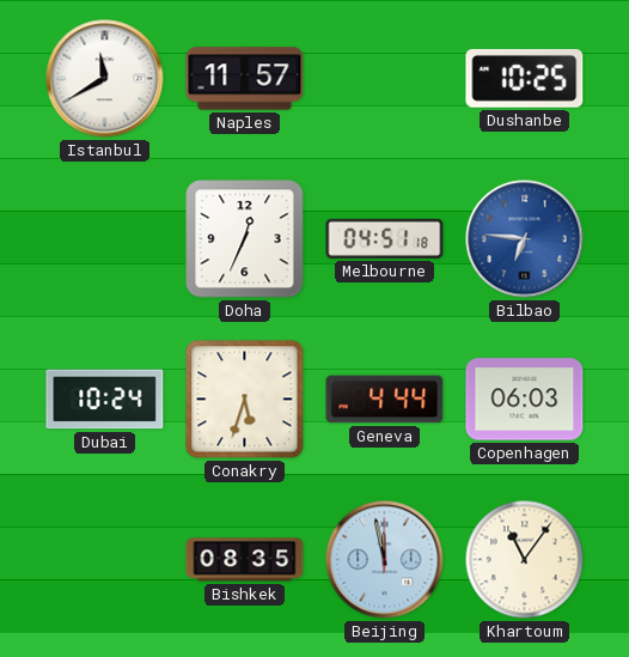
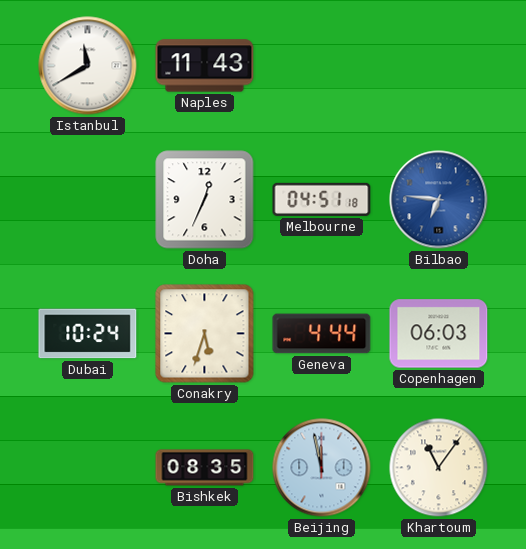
Naples: 11:57 -> 11:43 (205, 66)
Dushanbe: 10:25 -> none (525, 78)
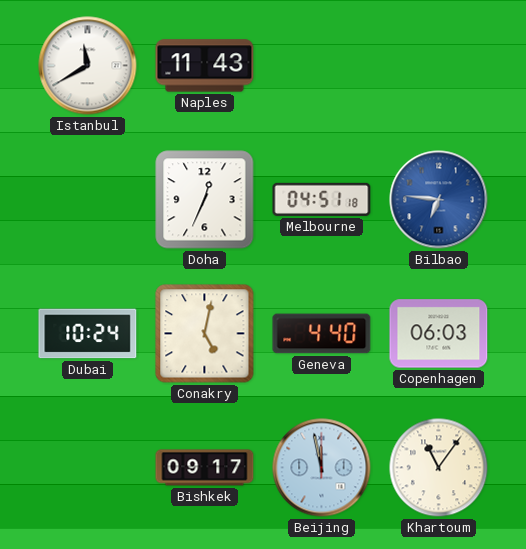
Conakry: 5:33 -> 5:02 (205, 334)
Geneva: 4:44 -> 4:40 (322, 334)
Bishkek: 08:35 -> 09:17 (205, 468)
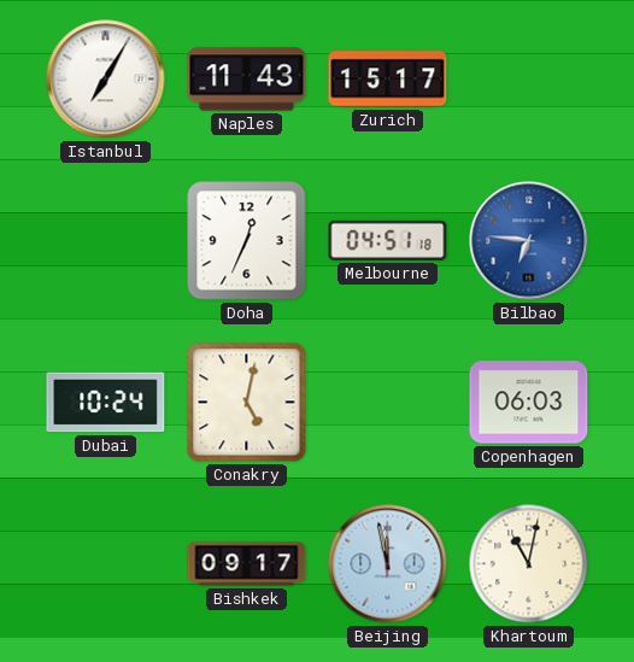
Istanbul: 11:40 -> 7:05 (106, 80)
Zurich: none -> 15:17 (388, 80)
Geneva: 4:40 -> none (322, 334)
Khartoum: 11:06 -> 11:02 (529, 564)
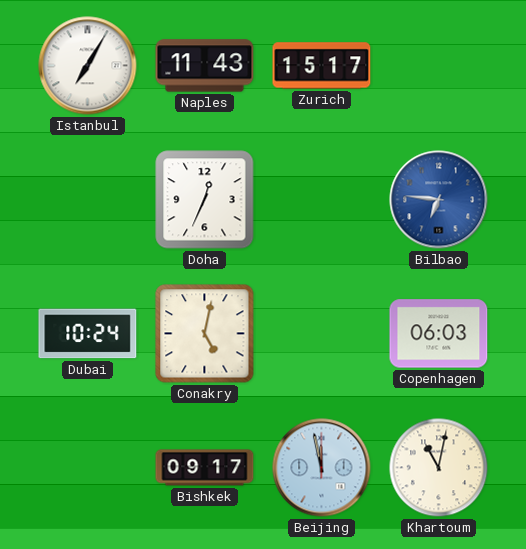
Melbourne: 04:51 -> none (388, 240)
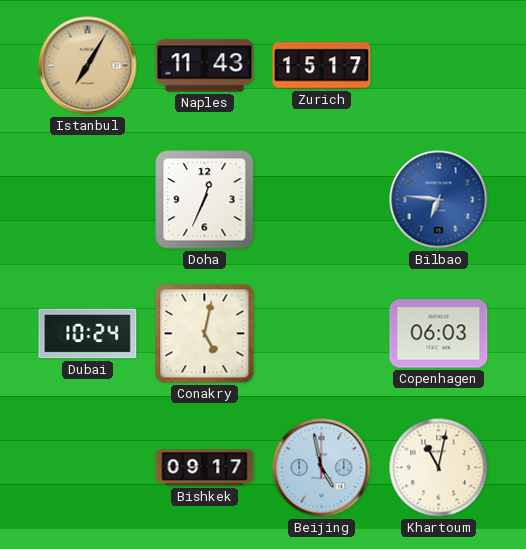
Istanbul dial: white -> champagne (88, 66)
Beijing: 11:58 -> 4:58 (322, 468)
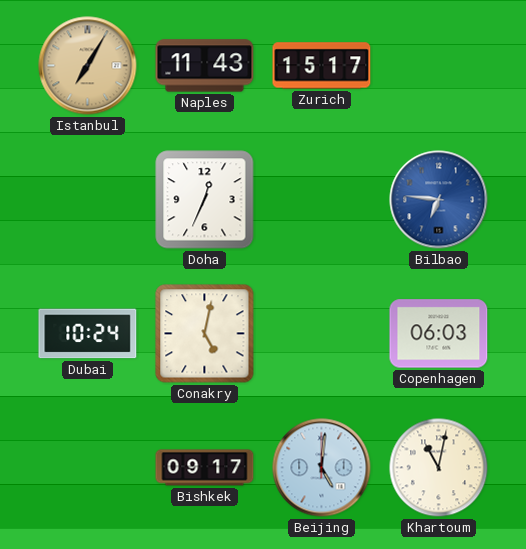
Beijing: 4:58 -> 5:01 (322, 468)
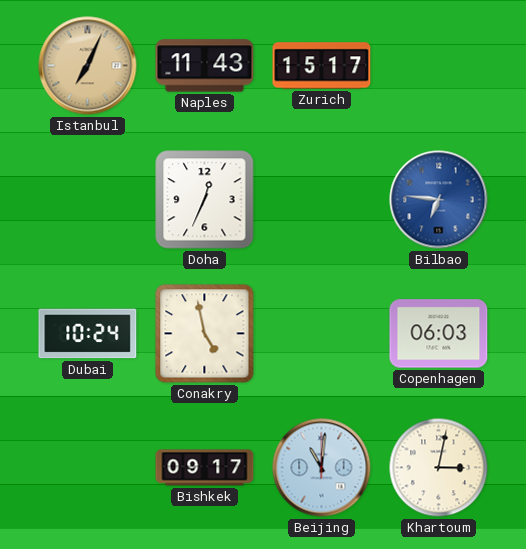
Istanbul: 7:05 -> 7:04 (88, 66)
Conakry: 5:02 -> 4:58 (205, 334)
Beijing: 5:01 -> 11:01 (322, 468)
Khartoum: 11:02 -> 3:02 (439, 468)
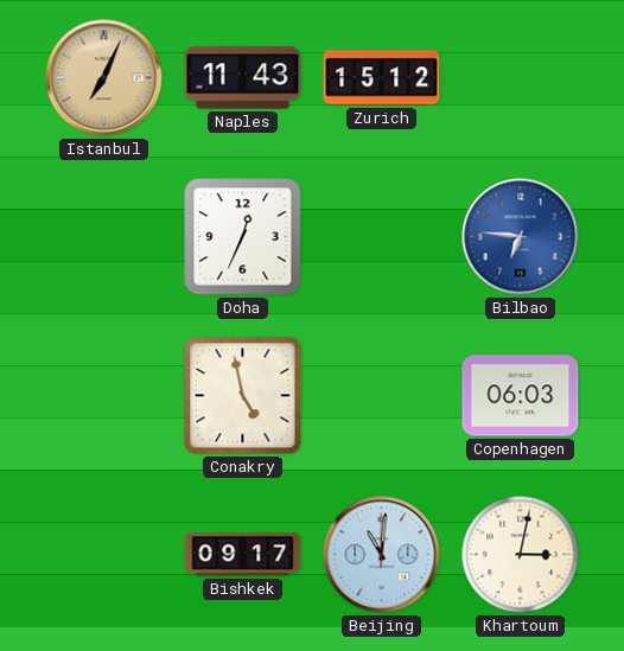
Zurich: 15:17 -> 15:12 (382, 78)
Dubai: 10:24 -> none (88, 334)
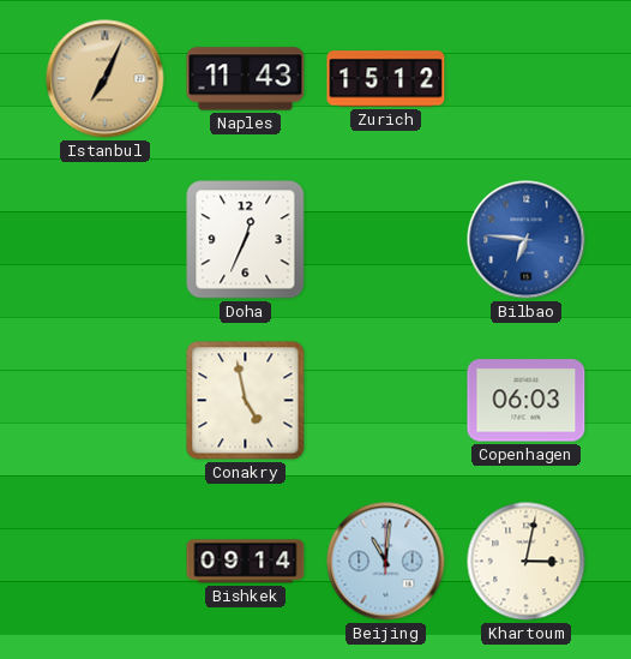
Bishkek: 09:17 -> 09:14 (246, 562)
